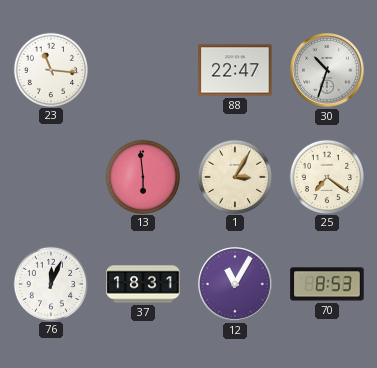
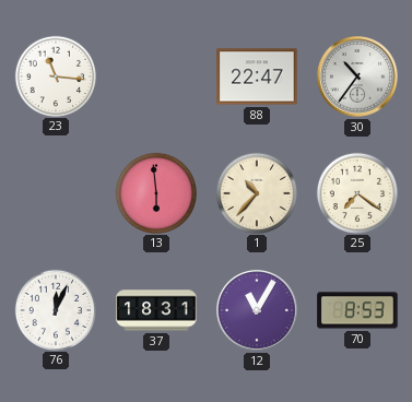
30: 10:33 -> 10:36 (358, 78)
1: 3:05 -> 10:37 (256, 192)
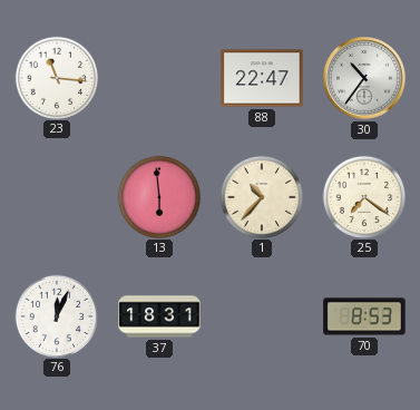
12: 11:05 -> none (258, 311)
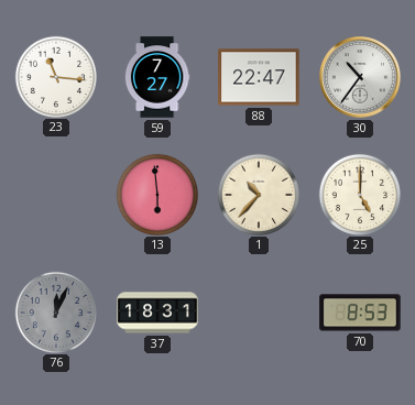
59: none -> 7:27 (157, 77)
25: 7:21 -> 5:00 (359, 194)
76 dial: white -> grey (55, 311)
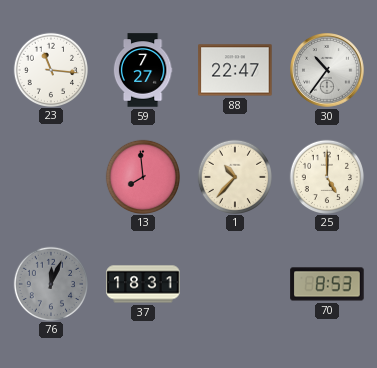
13: 5:59 -> 7:59 (142, 176)
